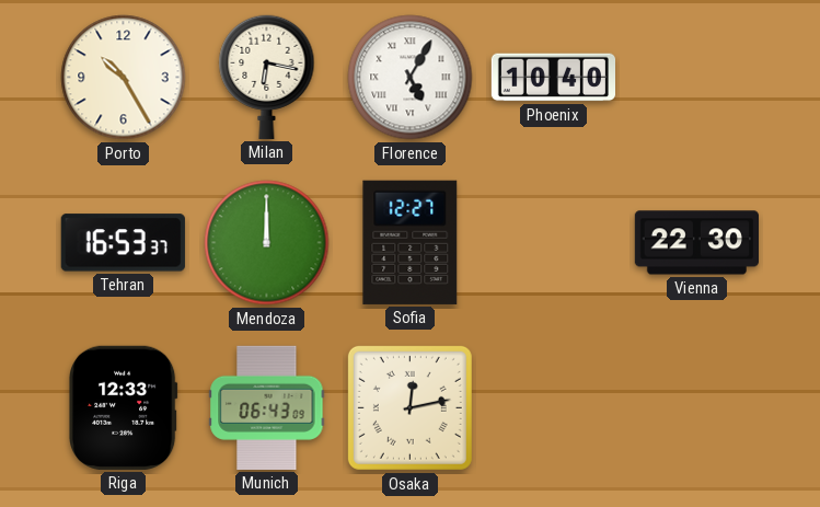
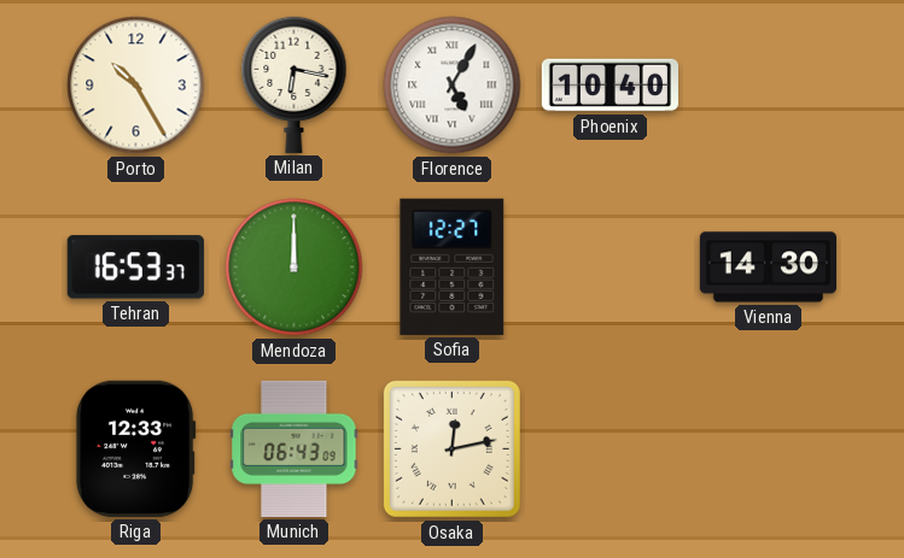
Vienna: 22:30 -> 14:30 (768, 268)
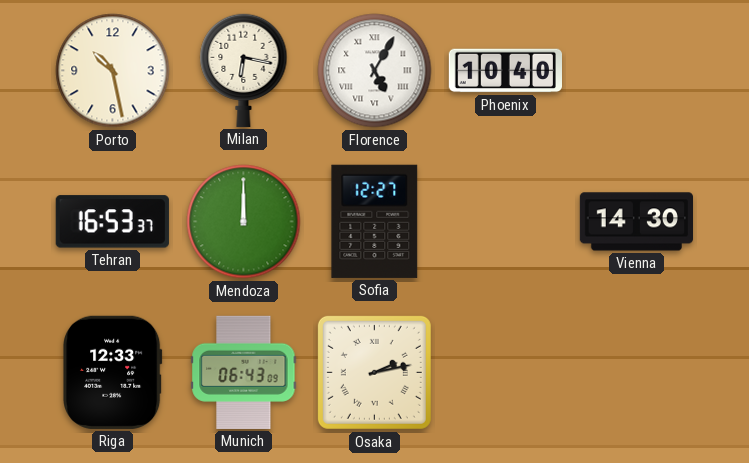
Porto: 10:25 -> 10:28 (113, 71)
Osaka: 12:13 -> 2:13 (374, 372)
